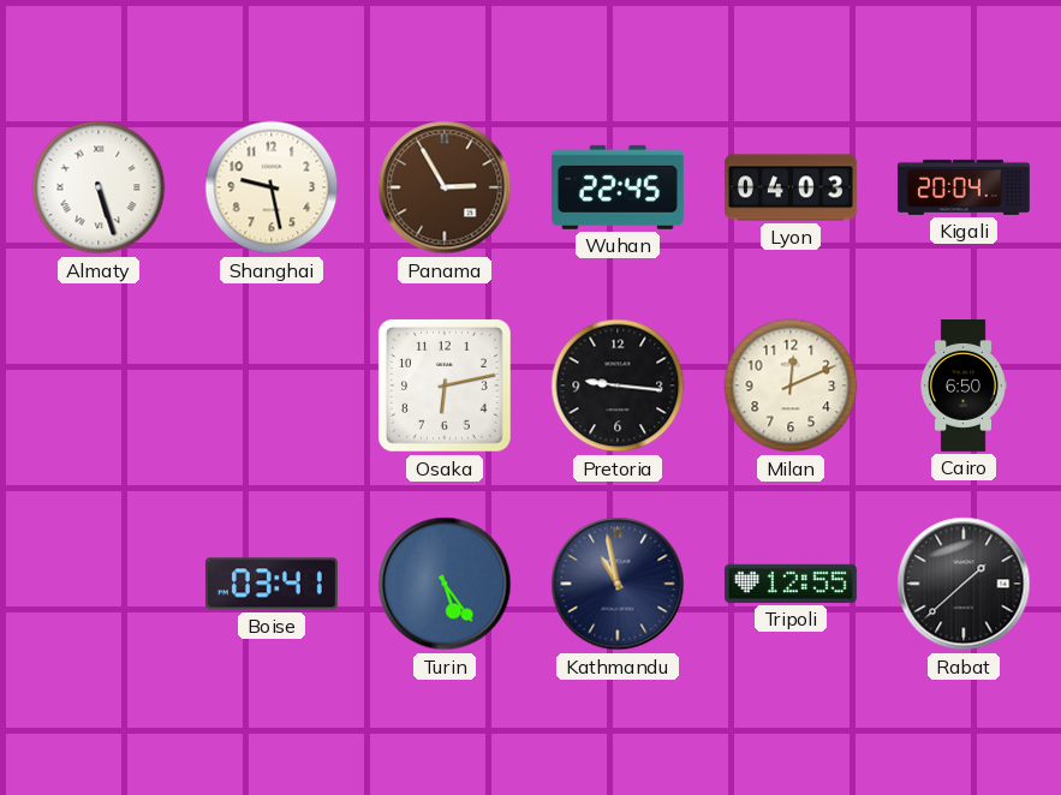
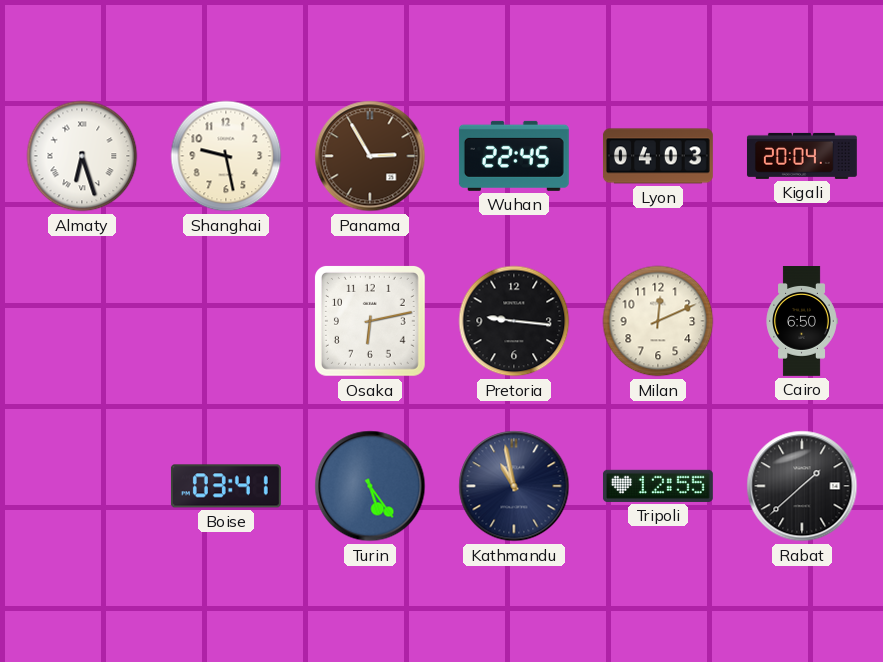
Almaty: 5:27 -> 6:27 (82, 156)
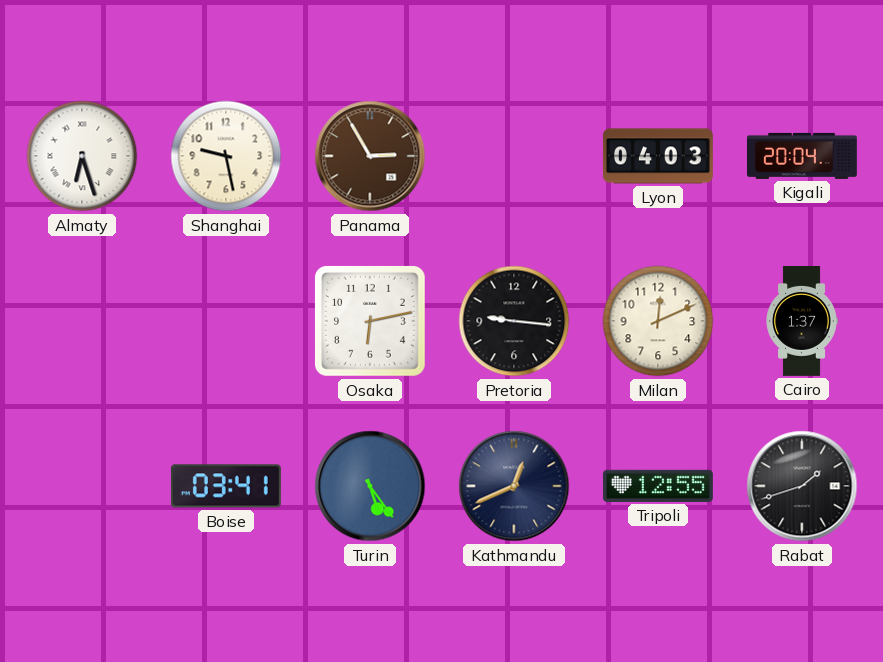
Wuhan: 22:45 -> none (514, 156)
Cairo: 6:50 -> 1:37 (802, 322)
Kathmandu: 10:58 -> 12:41 (514, 486)
Rabat: 1:38 -> 1:42 (802, 486)
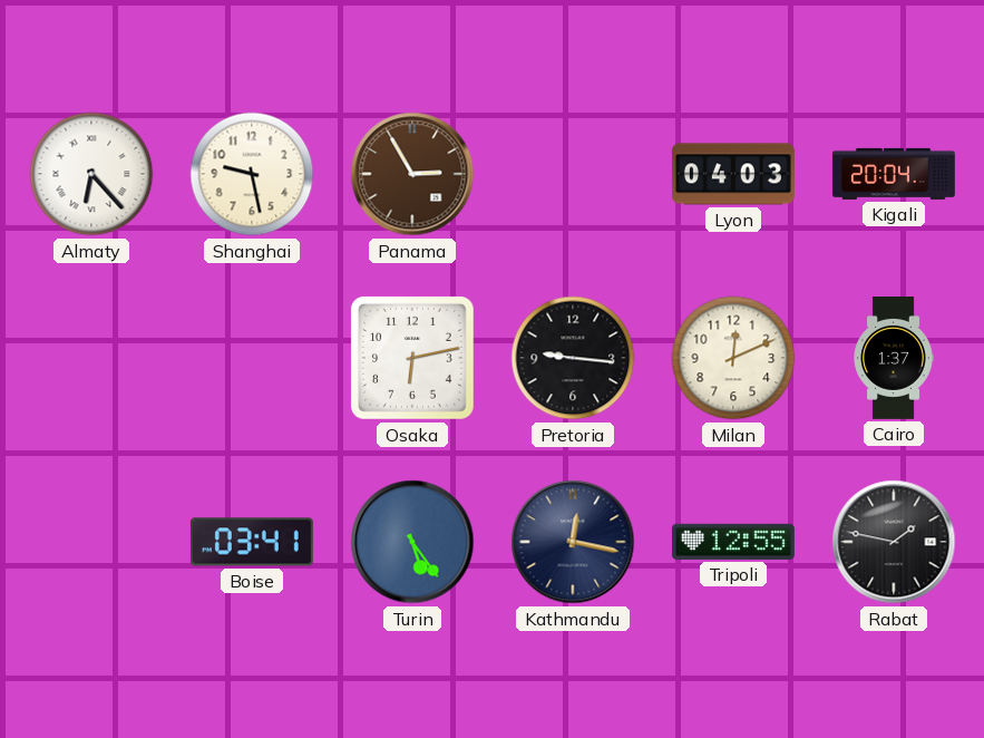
Almaty: 6:27 -> 6:23 (91, 174)
Kathmandu: 12:41 -> 12:17 (573, 542)
Rabat: 1:42 -> 1:47 (894, 542)
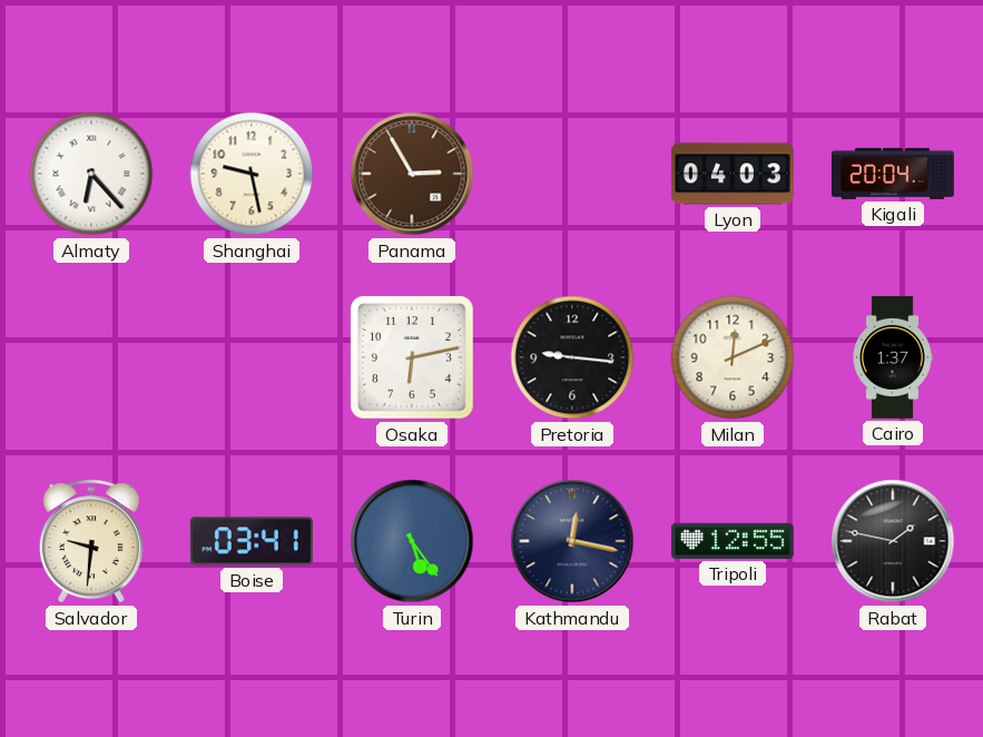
Salvador: none -> 9:31 (91, 541)
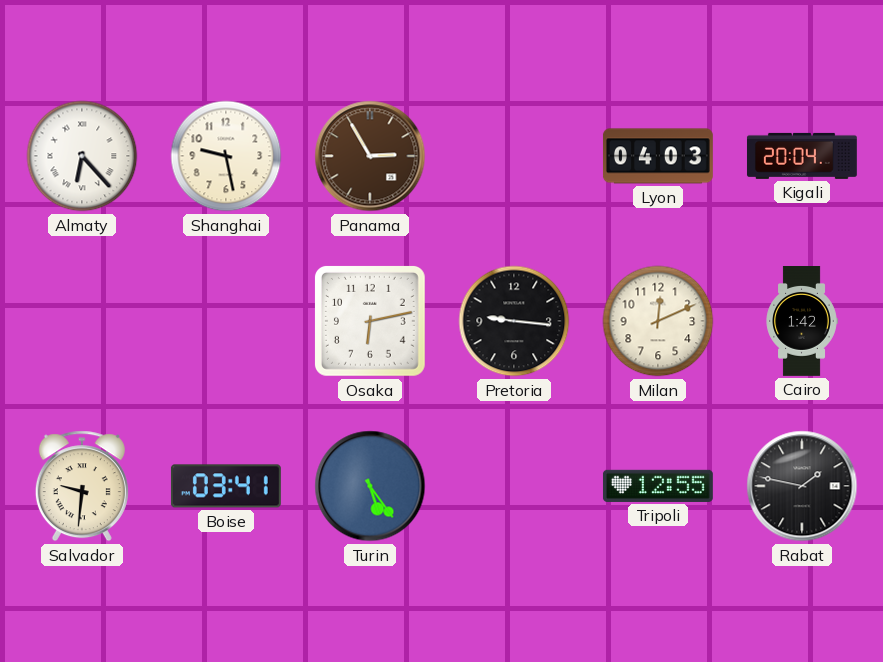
Cairo: 1:37 -> 1:42 (802, 322)
Kathmandu: 12:17 -> none (572, 541)
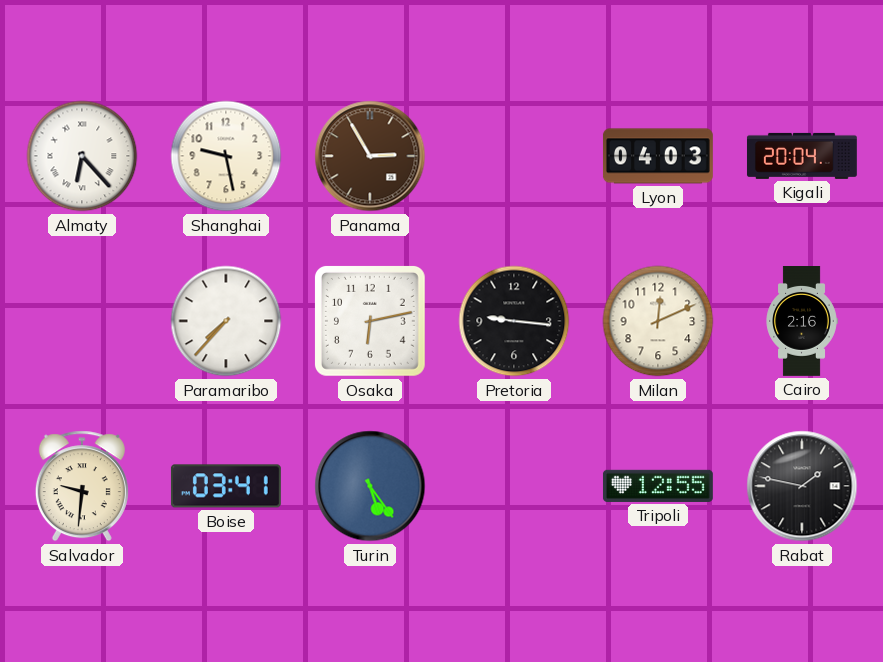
Paramaribo: none -> 7:37 (226, 321)
Cairo: 1:42 -> 2:16 (802, 322)
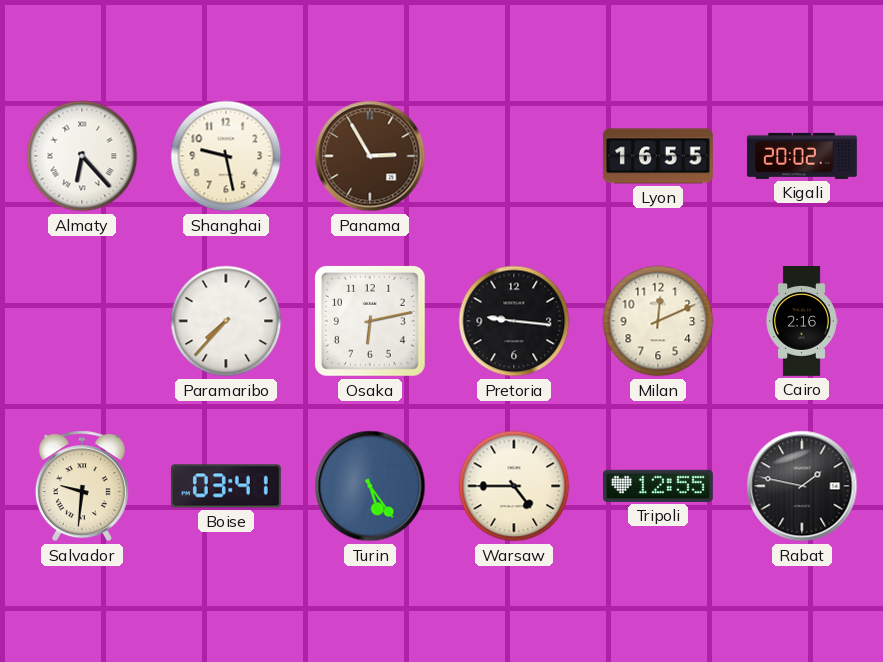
Lyon: 04:03 -> 16:55 (658, 156)
Kigali: 20:04 -> 20:02 (802, 156)
Warsaw: none -> 4:45 (514, 486)
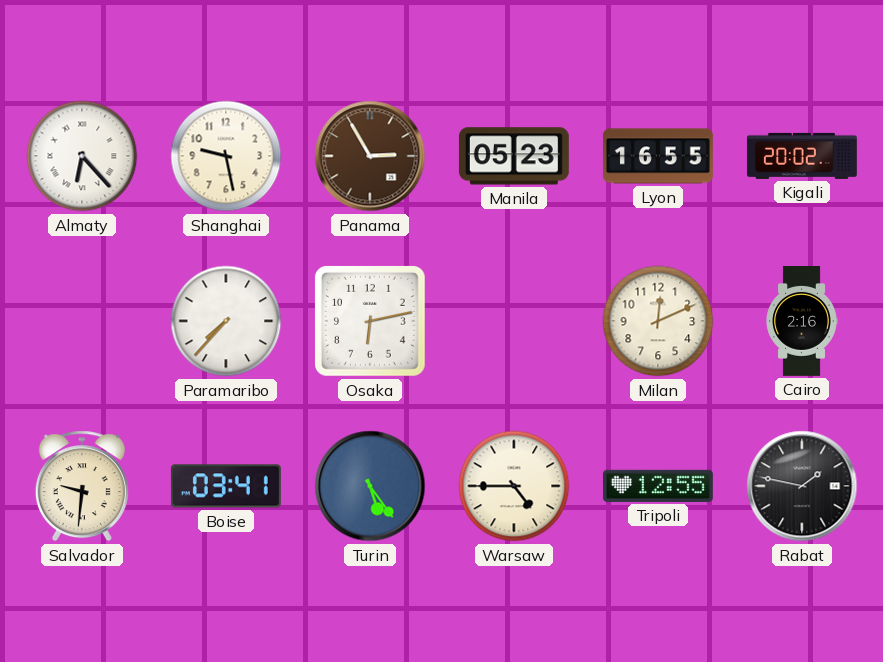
Manila: none -> 05:23 (514, 156)
Pretoria: 9:16 -> none (514, 321)
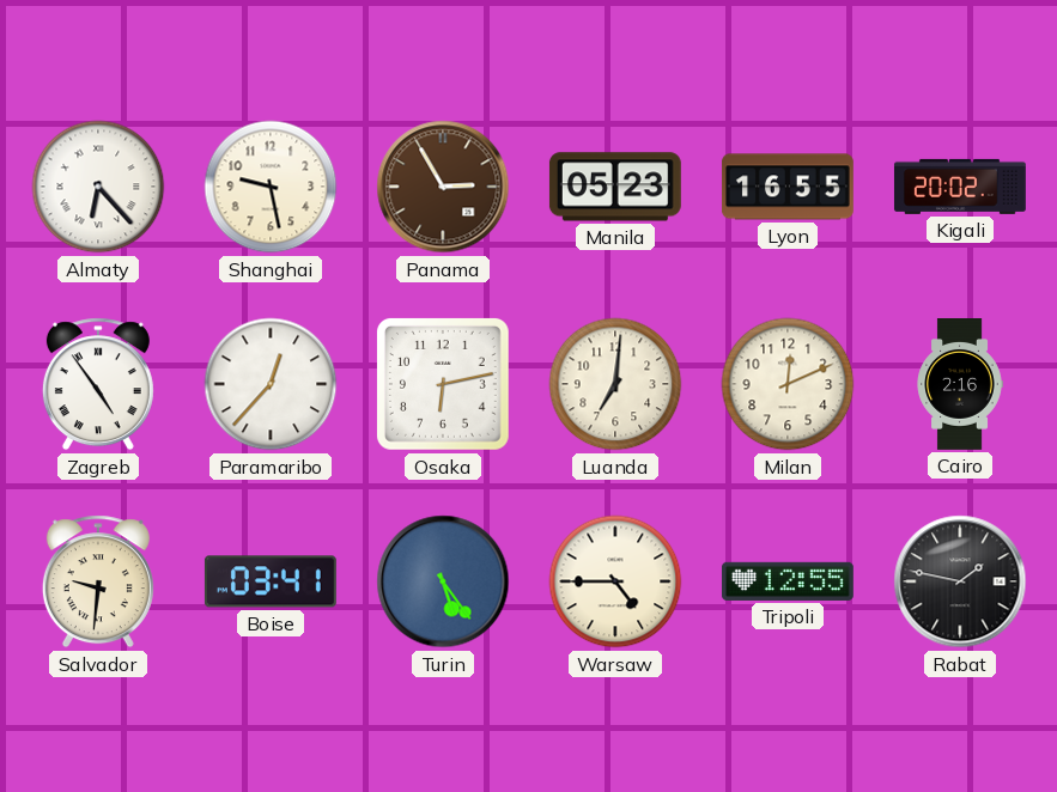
Zagreb: none -> 4:54 (98, 384)
Paramaribo: 7:37 -> 12:37 (271, 384)
Luanda: none -> 7:01 (615, 384)
